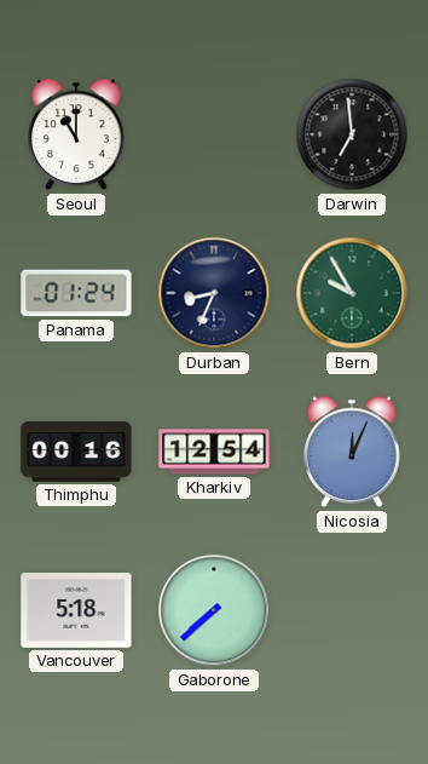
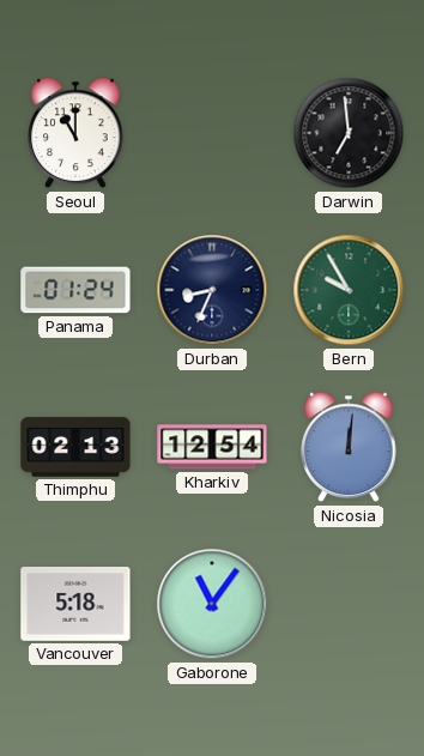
Thimphu: 00:16 -> 02:13 (75, 447)
Nicosia: 12:04 -> 12:01 (349, 447)
Gaborone: 7:38 -> 11:06 (212, 604)
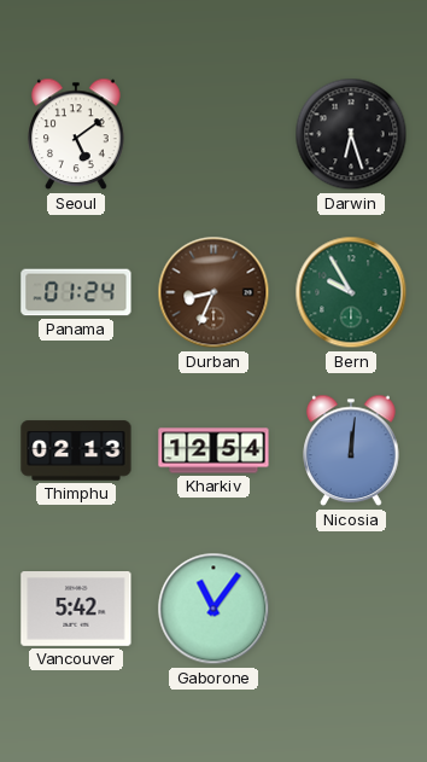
Seoul: 11:00 -> 5:09 (76, 134)
Darwin: 6:59 -> 6:27 (351, 134)
Durban dial: navy -> brown (213, 292)
Vancouver: 5:18 -> 5:42 (76, 610)
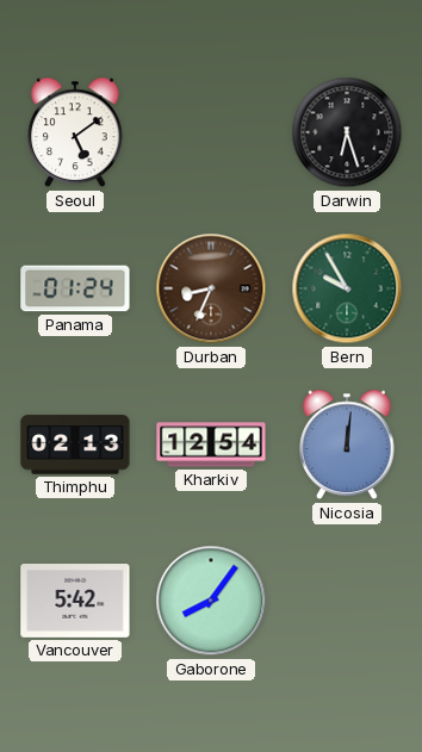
Gaborone: 11:06 -> 8:06 (211, 601)
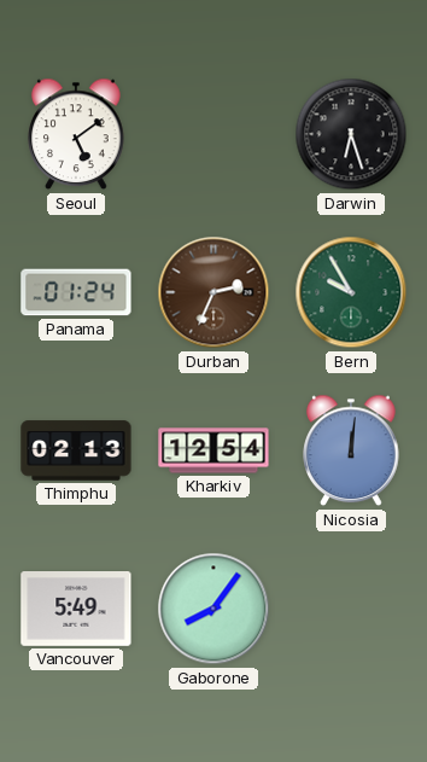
Durban: 8:34 -> 2:34 (213, 292)
Vancouver: 5:42 -> 5:49 (76, 610)
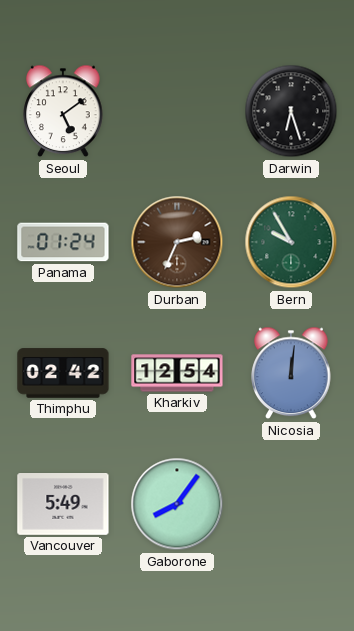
Thimphu: 02:13 -> 02:42 (63, 373)
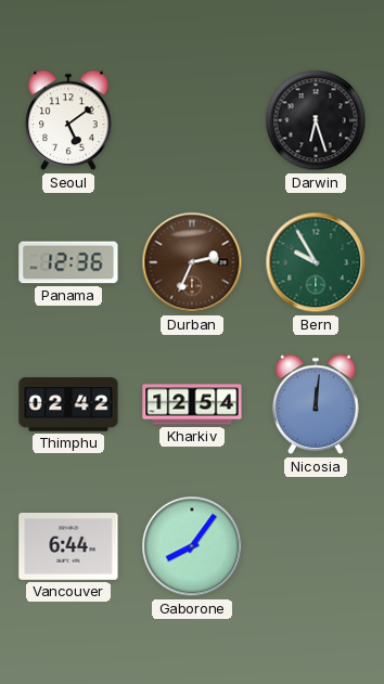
Panama: 01:24 -> 12:36 (68, 262)
Vancouver: 5:49 -> 6:44 (68, 547)
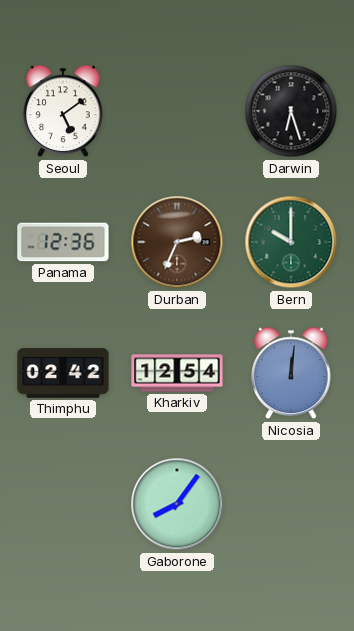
Bern: 9:55 -> 10:00 (291, 242)
Vancouver: 6:44 -> none (68, 547)
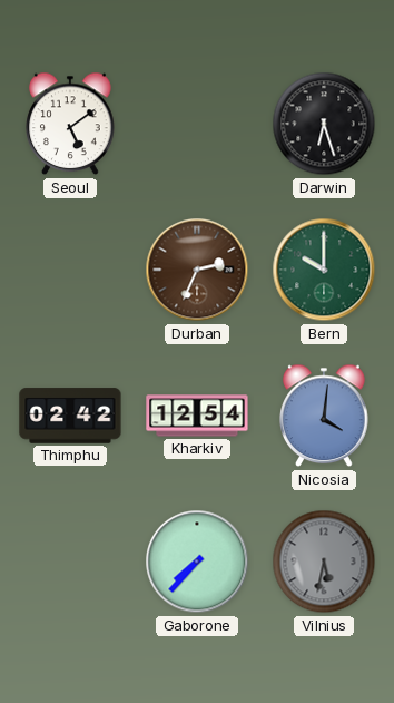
Panama: 12:36 -> none (63, 242)
Nicosia: 12:01 -> 4:01 (324, 416)
Gaborone: 8:06 -> 7:37 (197, 562)
Vilnius: none -> 5:32 (324, 562)
